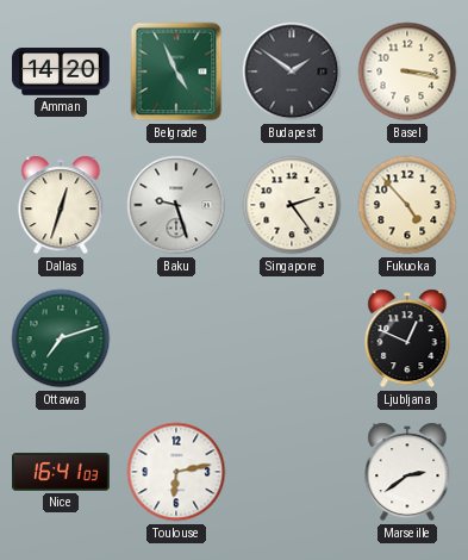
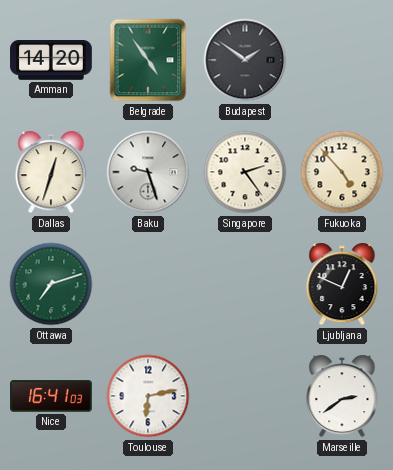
Belgrade: 4:56 -> 4:54 (148, 60)
Basel: 3:17 -> none (407, 71)
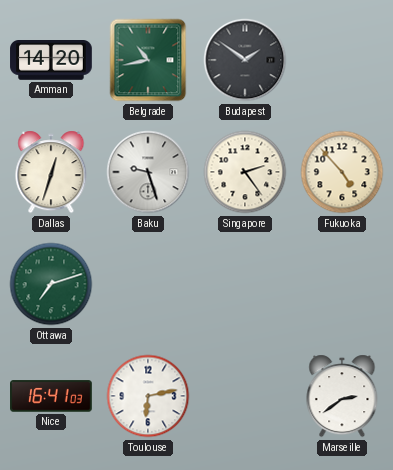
Belgrade: 4:54 -> 10:43 (148, 60)
Ljubljana: 12:49 -> none (342, 284)
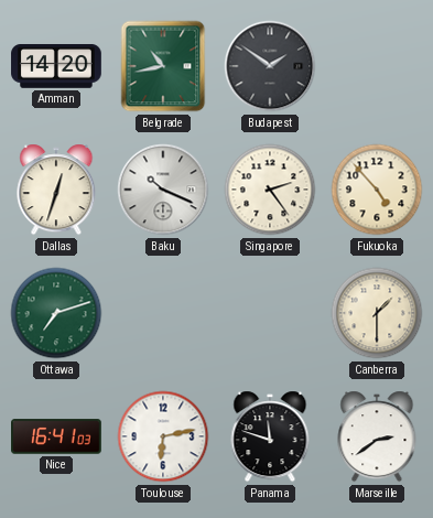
Baku: 9:27 -> 10:19 (163, 190)
Canberra: none -> 1:30 (377, 313)
Panama: none -> 11:48 (270, 436)
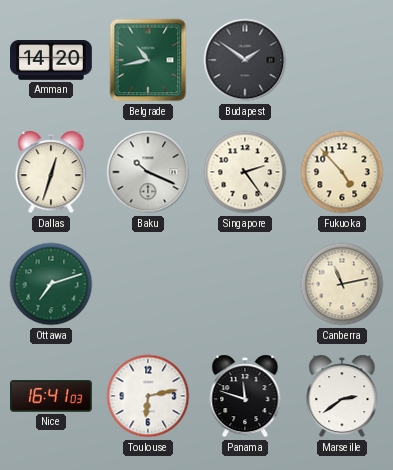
Canberra: 1:30 -> 11:13 (342, 284)
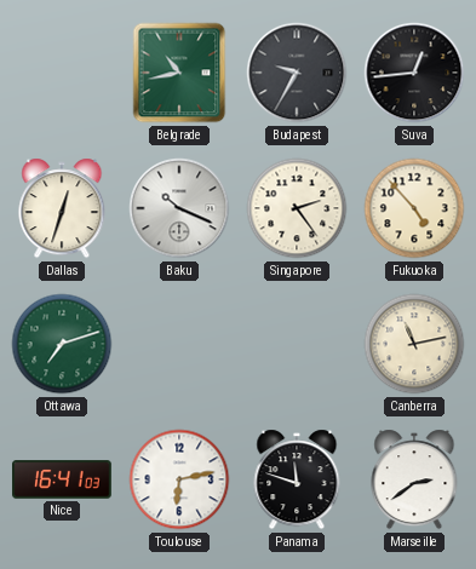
Amman: 14:20 -> none (51, 61)
Budapest: 1:51 -> 9:35 (297, 73)
Suva: none -> 12:44 (414, 73)
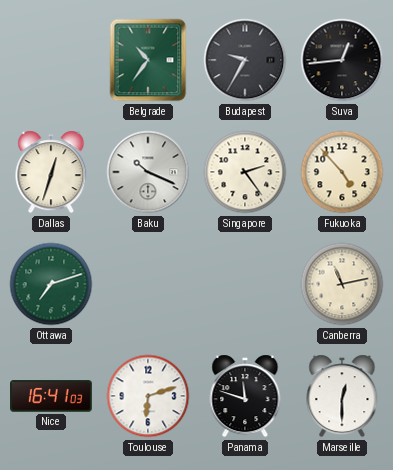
Belgrade: 10:43 -> 10:36 (148, 60)
Toulouse: 6:13 -> 6:12 (148, 396)
Marseille: 2:39 -> 12:30 (342, 396)
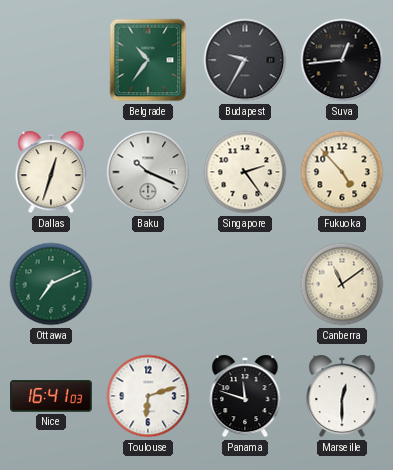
Ottawa: 7:12 -> 7:11 (51, 284)
Canberra: 11:13 -> 11:09 (342, 284)
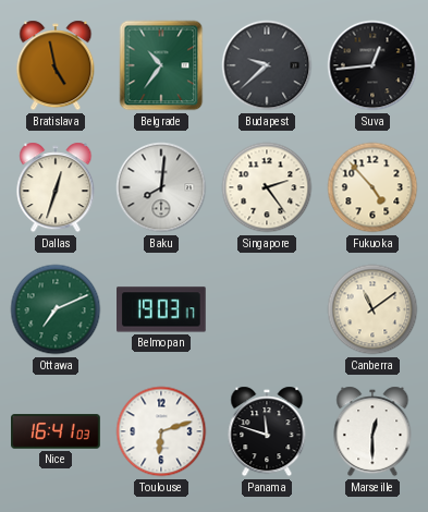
Bratislava: none -> 4:58 (56, 65)
Budapest: 9:35 -> 9:38 (267, 65)
Baku: 10:19 -> 8:01 (161, 187)
Belmopan: none -> 19:03 (162, 309)
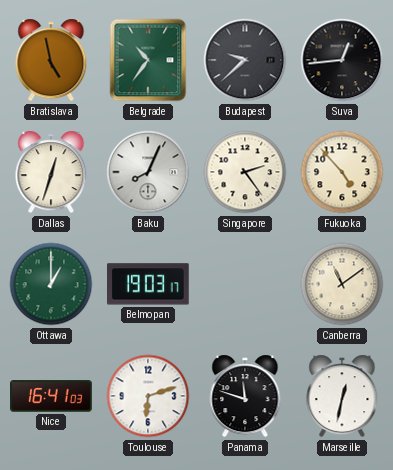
Baku: 8:01 -> 8:04 (148, 172)
Ottawa: 7:11 -> 1:00 (51, 284)
Marseille: 12:30 -> 12:32 (342, 396)
